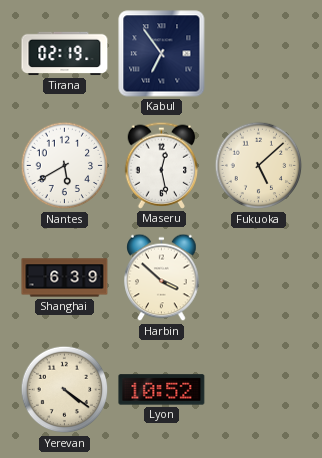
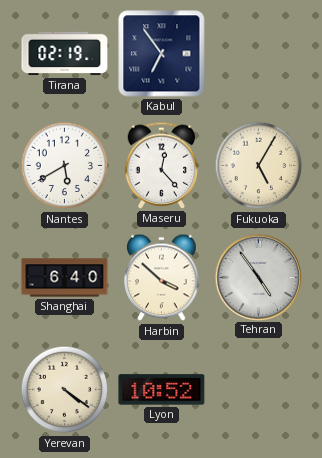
Maseru: 12:28 -> 12:23 (162, 165)
Fukuoka: 5:08 -> 5:05 (259, 166)
Shanghai: 6:39 -> 6:40 (65, 278)
Tehran: none -> 4:54 (258, 277)
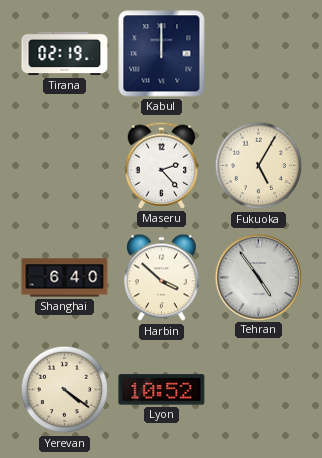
Kabul: 6:54 -> 12:00 (162, 54)
Nantes: 5:40 -> none (65, 166)
Maseru: 12:23 -> 2:23 (162, 165)
